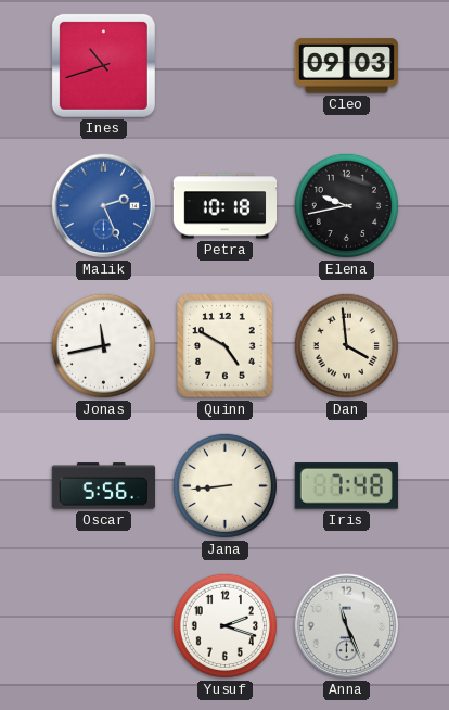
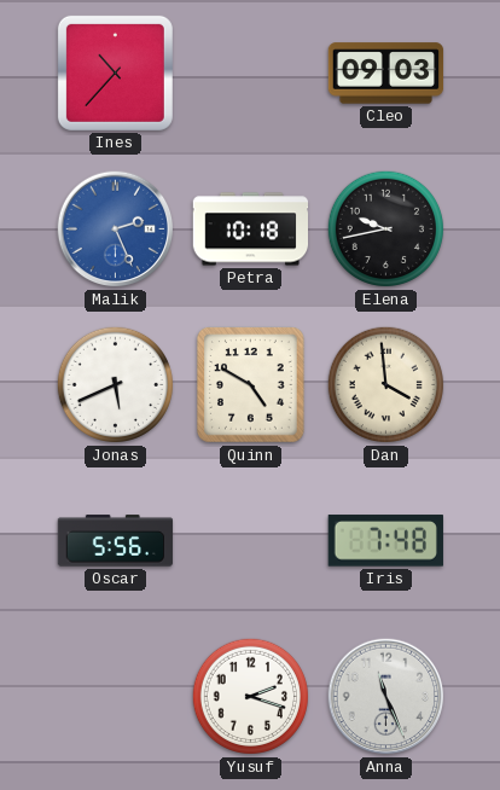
Ines: 10:42 -> 10:37 (115, 72)
Jonas: 11:43 -> 5:41 (115, 384)
Jana: 8:44 -> none (224, 485)
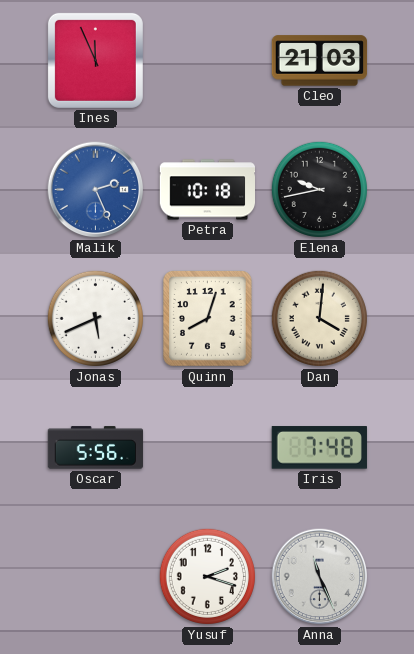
Ines: 10:37 -> 11:56 (95, 60)
Cleo: 09:03 -> 21:03 (320, 61)
Quinn: 4:50 -> 8:03 (208, 319)
Dan: 3:59 -> 4:01 (319, 318)
